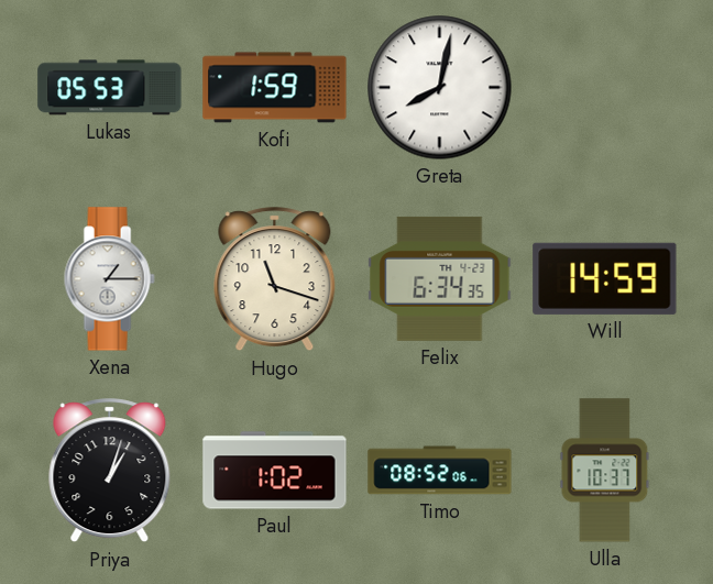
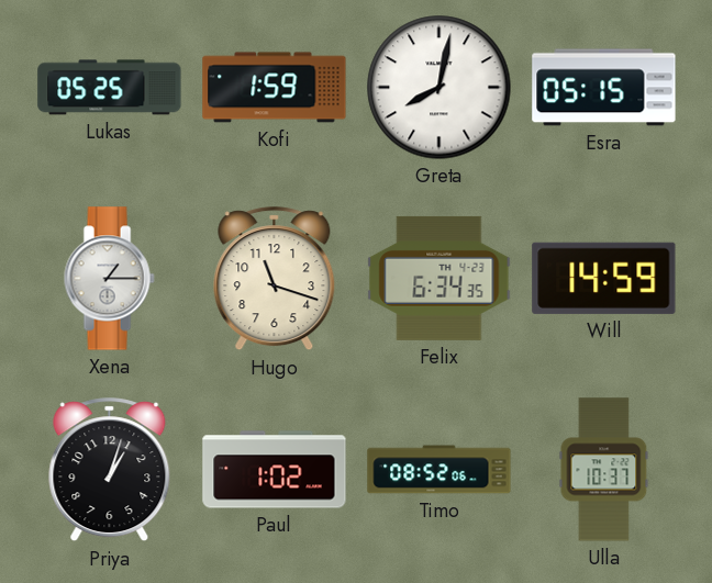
Lukas: 05:53 -> 05:25 (110, 88)
Esra: none -> 05:15 (604, 88)
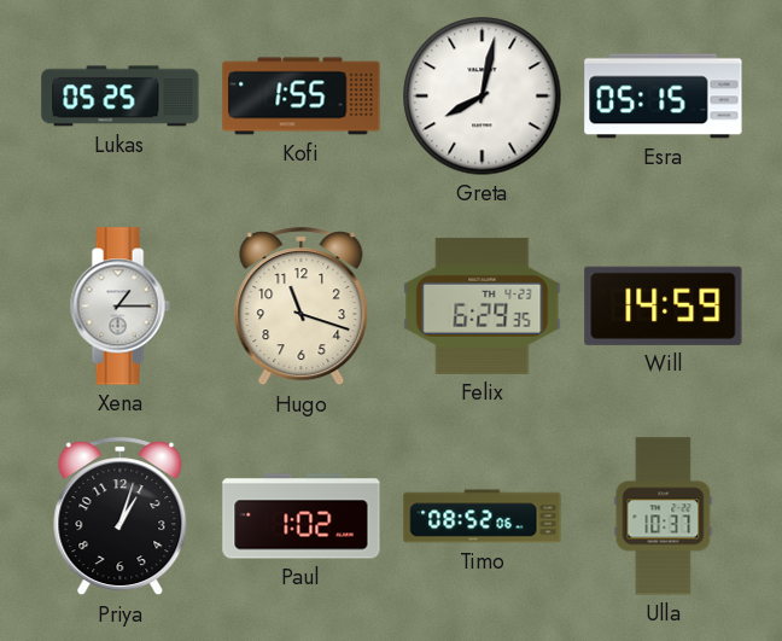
Kofi: 1:59 -> 1:55 (302, 97)
Felix: 6:34 -> 6:29 (483, 305)
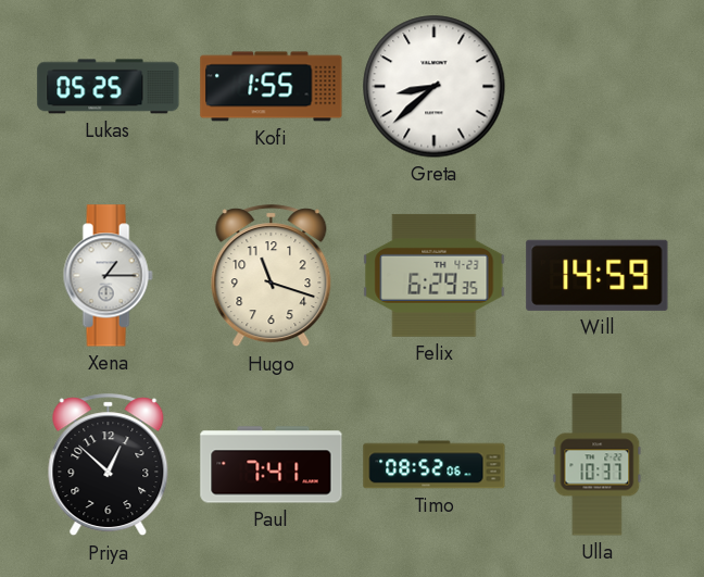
Greta: 8:02 -> 8:38 (435, 87)
Esra: 05:15 -> none (664, 97)
Priya: 1:03 -> 12:52 (109, 465)
Paul: 1:02 -> 7:41 (272, 465)
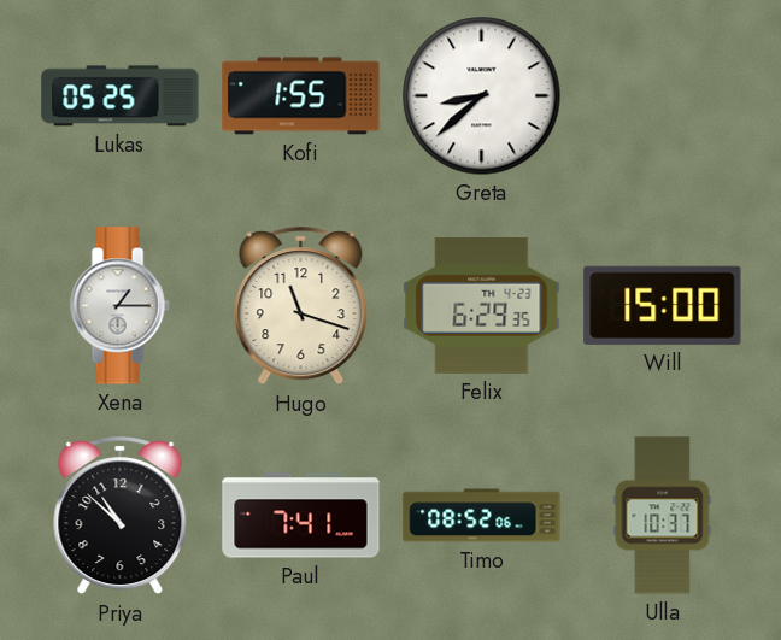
Will: 14:59 -> 15:00 (663, 305)
Priya: 12:52 -> 10:52 (121, 516)
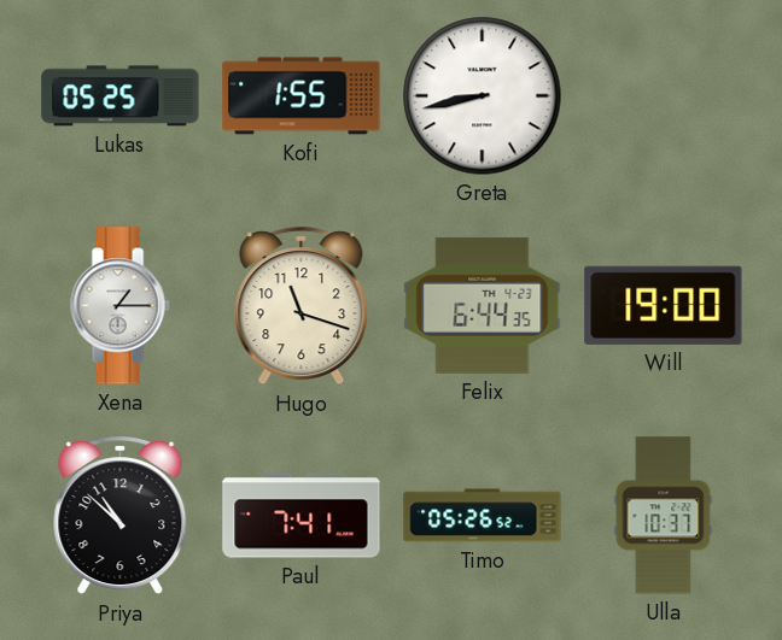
Greta: 8:38 -> 8:43 (483, 96)
Felix: 6:29 -> 6:44 (483, 305)
Will: 15:00 -> 19:00 (664, 305)
Timo: 08:52 -> 05:26 (483, 516)
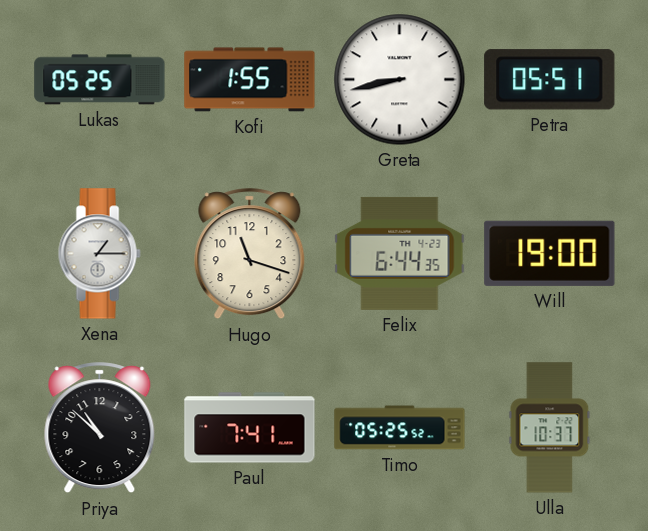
Petra: none -> 05:51 (550, 80)
Timo: 05:26 -> 05:25 (400, 428)
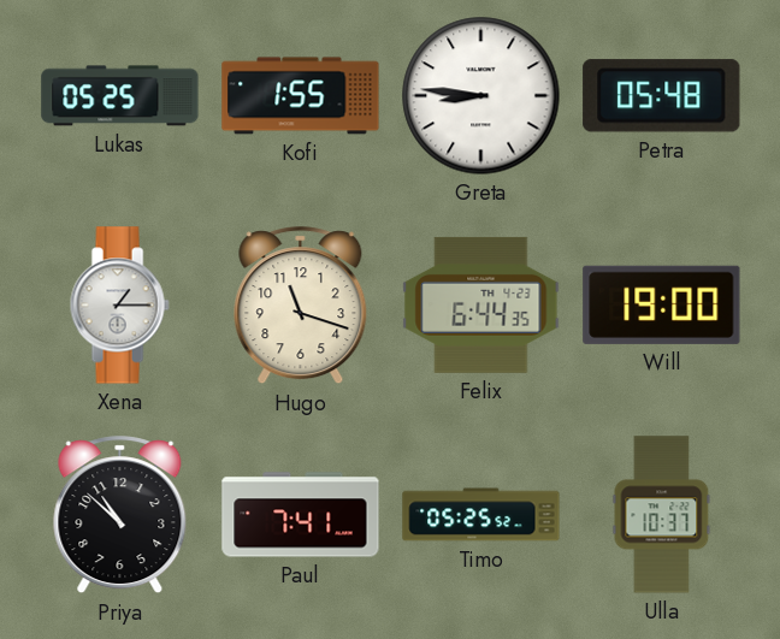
Greta: 8:43 -> 8:46 (481, 96)
Petra: 05:51 -> 05:48 (662, 96)
